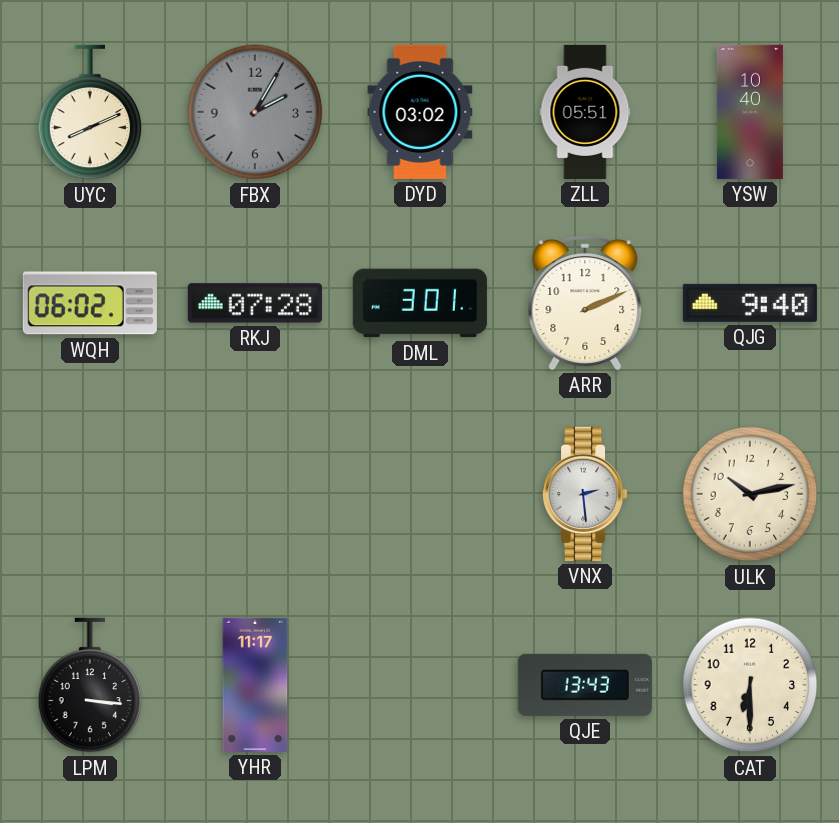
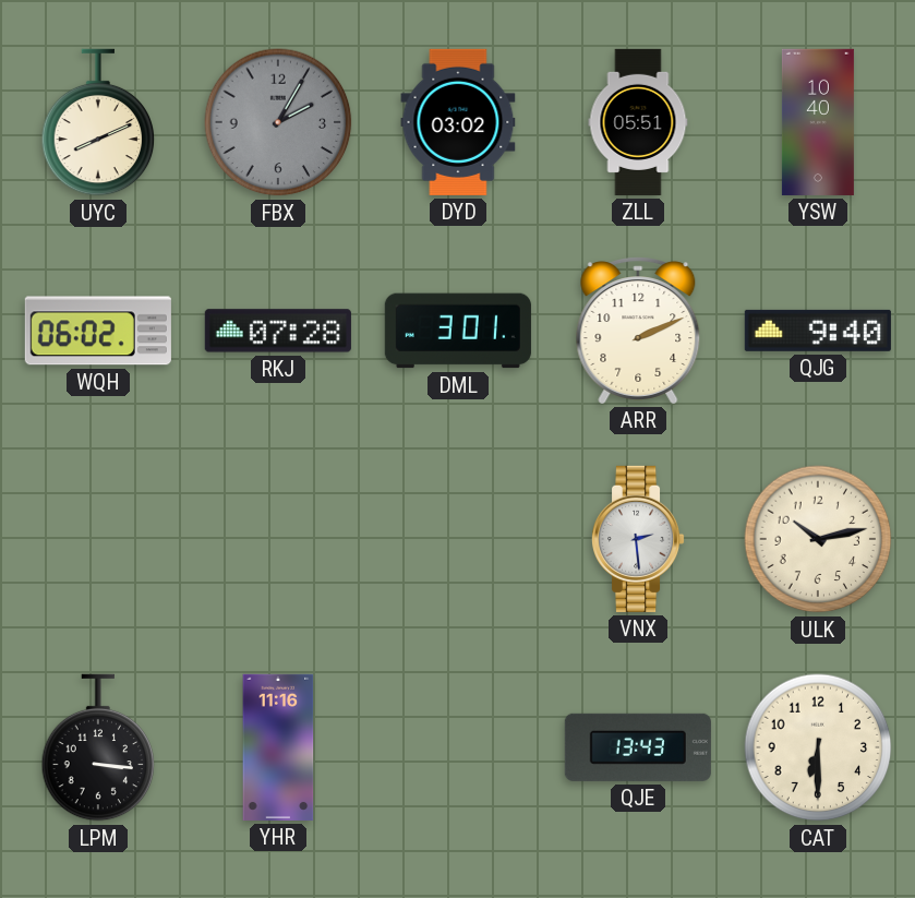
YHR: 11:17 -> 11:16 (278, 747)
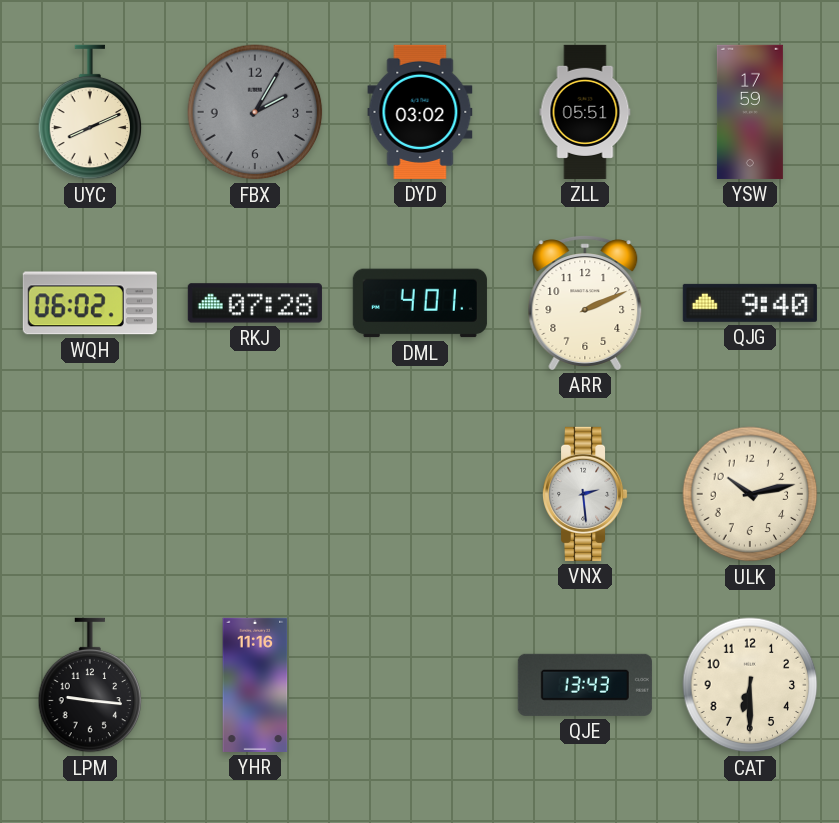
YSW: 10:40 -> 17:59 (750, 112)
DML: 3:01 -> 4:01 (420, 303)
LPM: 3:16 -> 9:16 (90, 685)
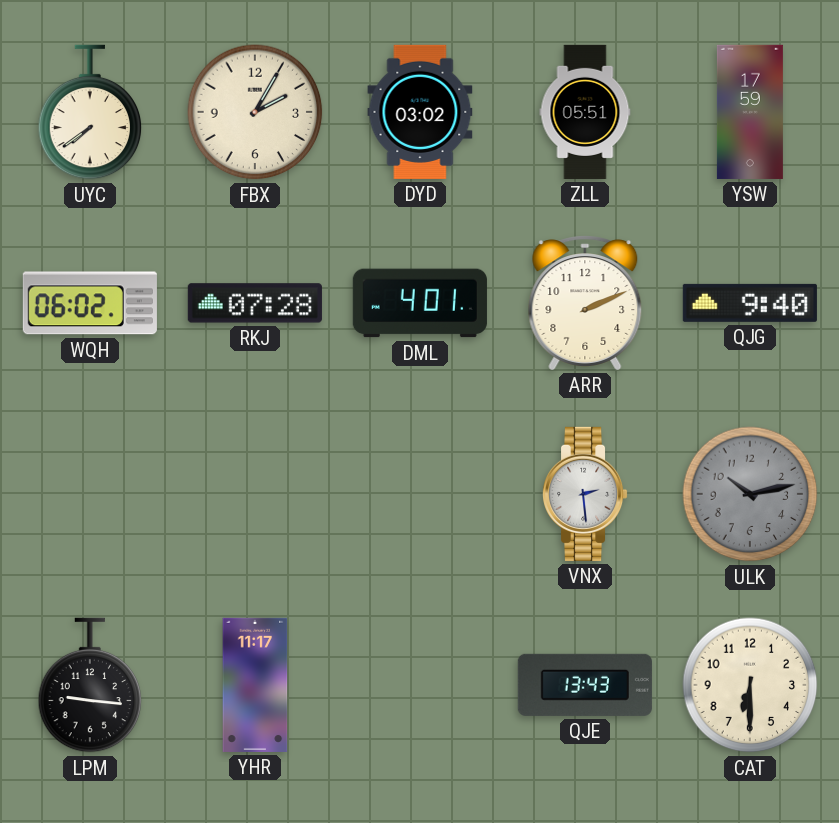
UYC: 8:11 -> 7:39 (90, 112)
FBX dial: grey -> cream (255, 112)
ULK dial: cream -> grey (750, 494)
YHR: 11:16 -> 11:17 (255, 685)
